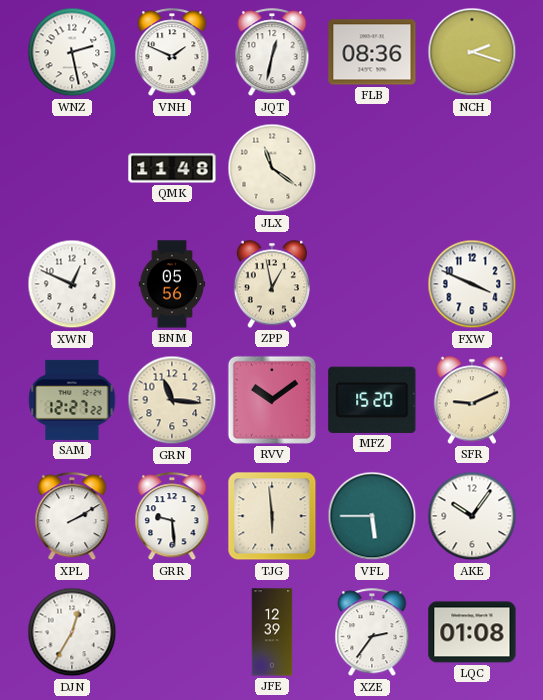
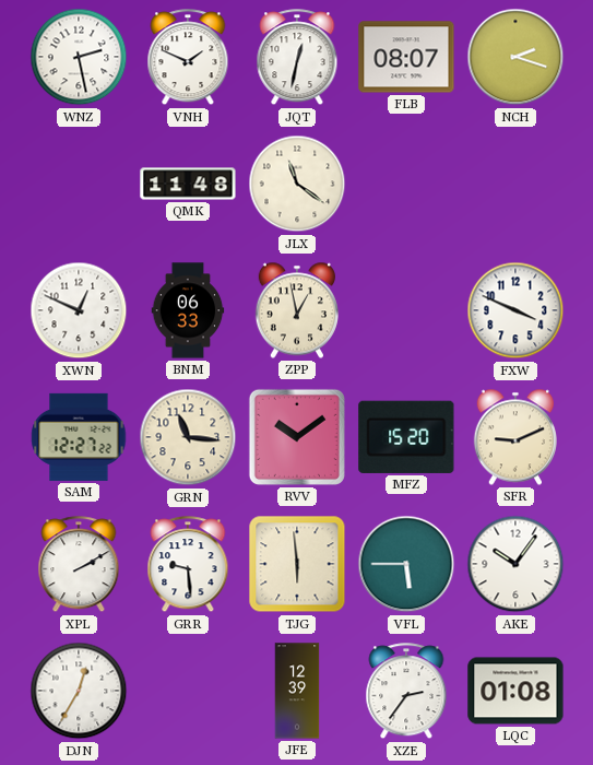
FLB: 08:36 -> 08:07 (406, 57)
BNM: 05:56 -> 06:33 (188, 310)
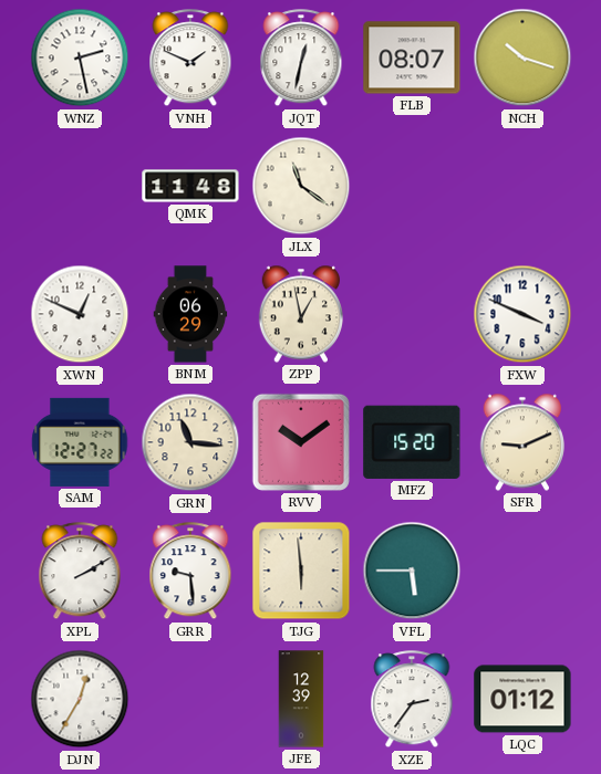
NCH: 2:18 -> 10:18 (522, 57)
BNM: 06:33 -> 06:29 (190, 314)
AKE: 10:06 -> none (515, 564)
LQC: 01:08 -> 01:12 (522, 699)
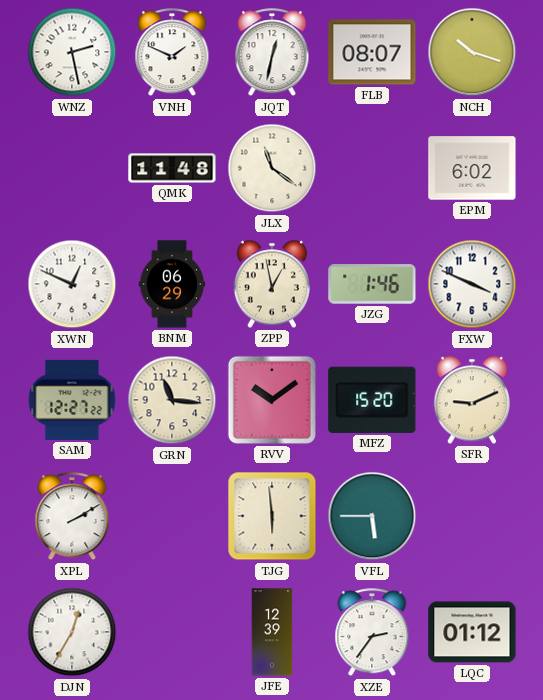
EPM: none -> 6:02 (472, 168)
JZG: none -> 1:46 (372, 284)
GRR: 9:29 -> none (190, 572)
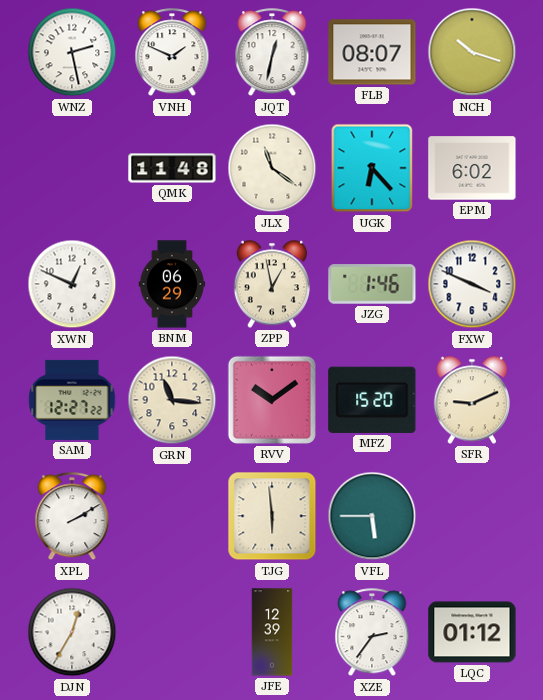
UGK: none -> 6:23 (372, 168)
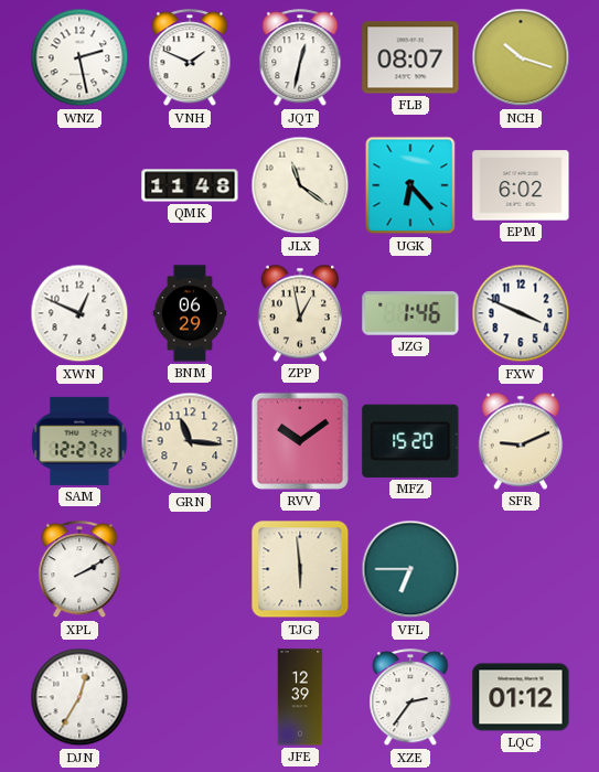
VFL: 5:45 -> 6:45 (410, 569)
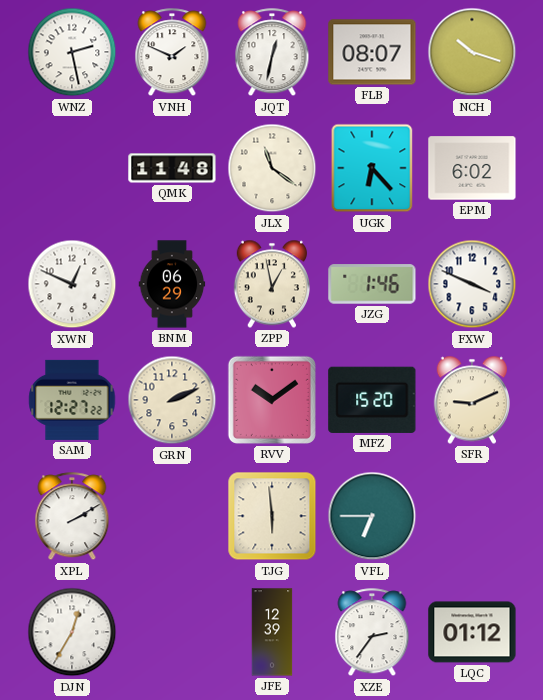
GRN: 11:16 -> 2:11 (172, 400)
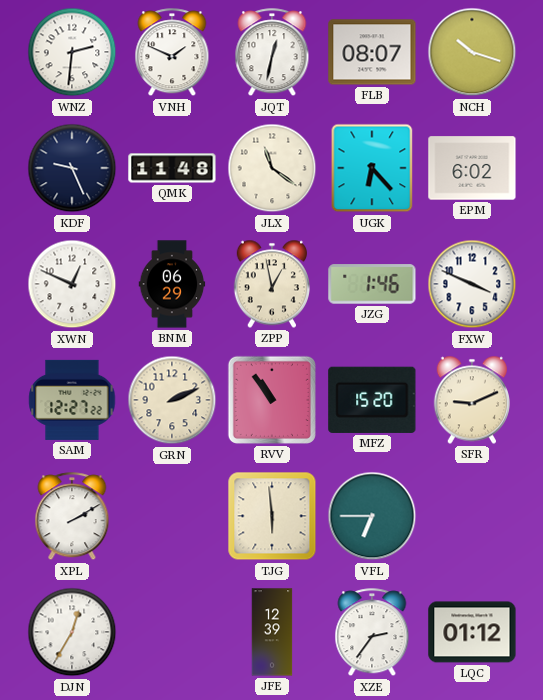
WNZ: 2:28 -> 2:31 (72, 52)
KDF: none -> 9:26 (72, 168)
RVV: 10:09 -> 10:54 (272, 400)
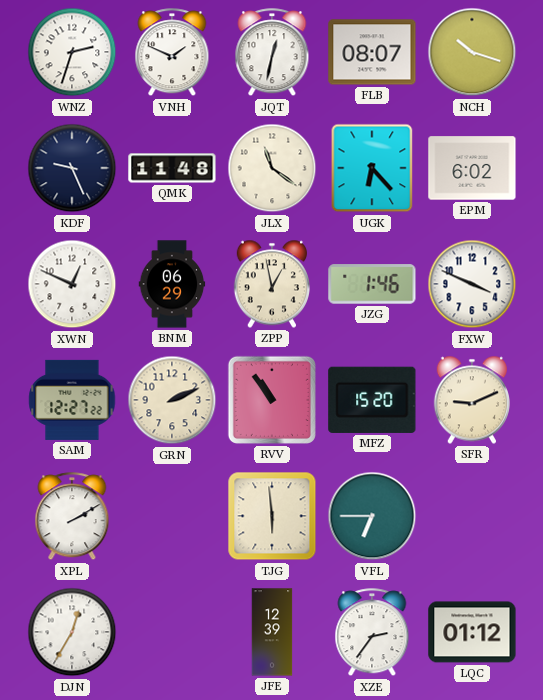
WNZ: 2:31 -> 2:33 (72, 52)
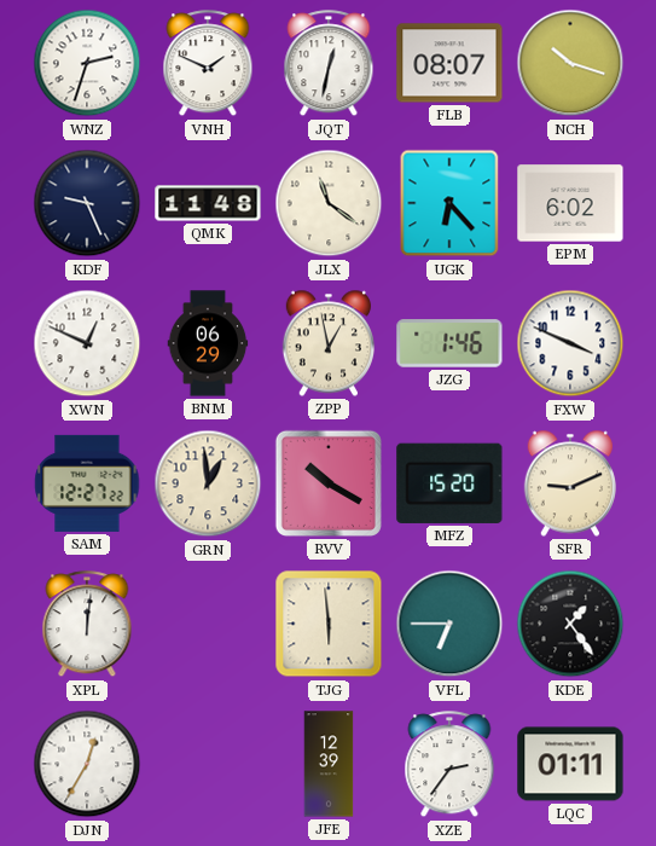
GRN: 2:11 -> 12:59 (208, 483)
RVV: 10:54 -> 10:20 (329, 483)
XPL: 2:10 -> 12:01 (87, 625)
KDE: none -> 1:24 (570, 624)
LQC: 01:12 -> 01:11 (570, 764)
